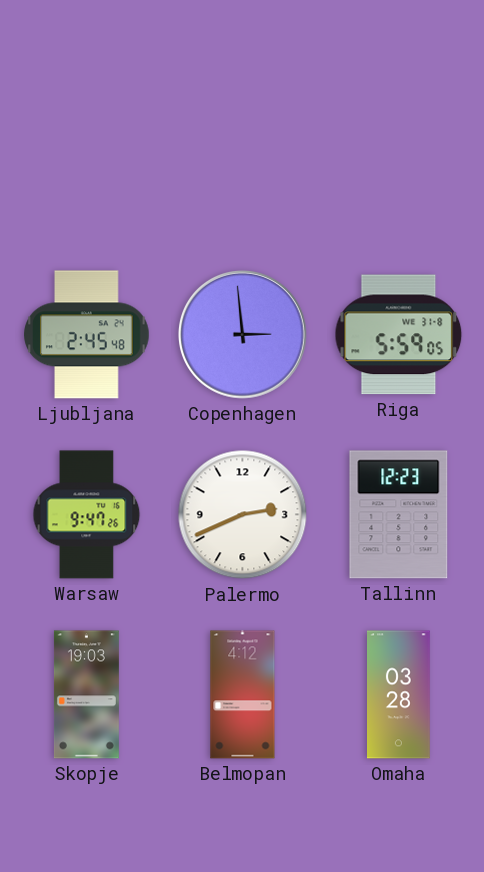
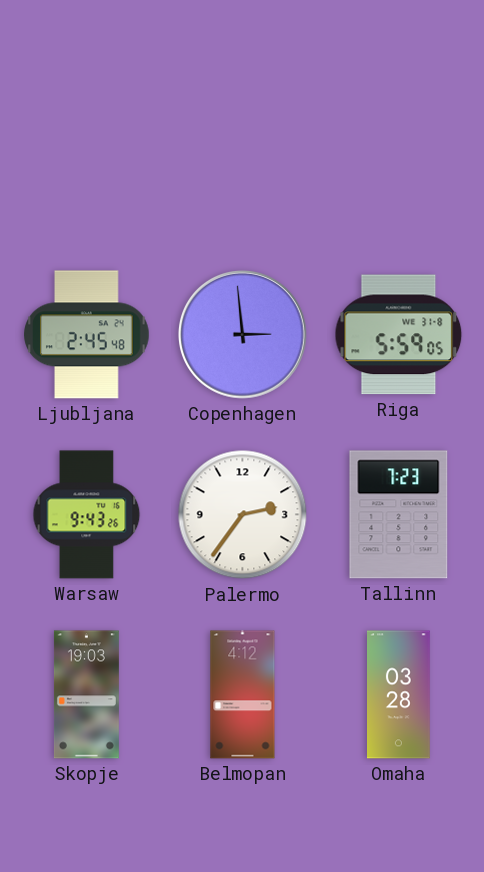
Warsaw: 9:47 -> 9:43 (87, 515)
Palermo: 2:41 -> 2:36 (243, 515)
Tallinn: 12:23 -> 7:23 (399, 515)
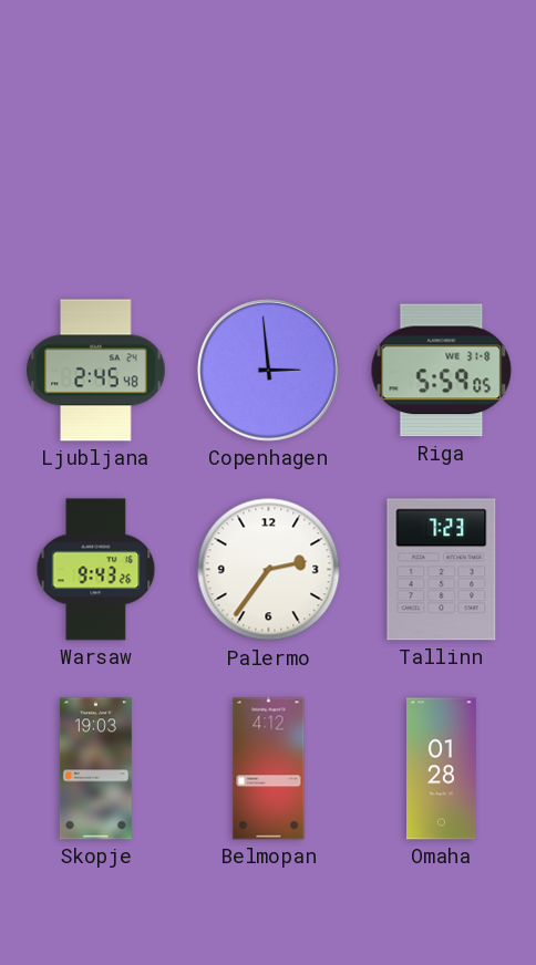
Omaha: 03:28 -> 01:28 (442, 769)
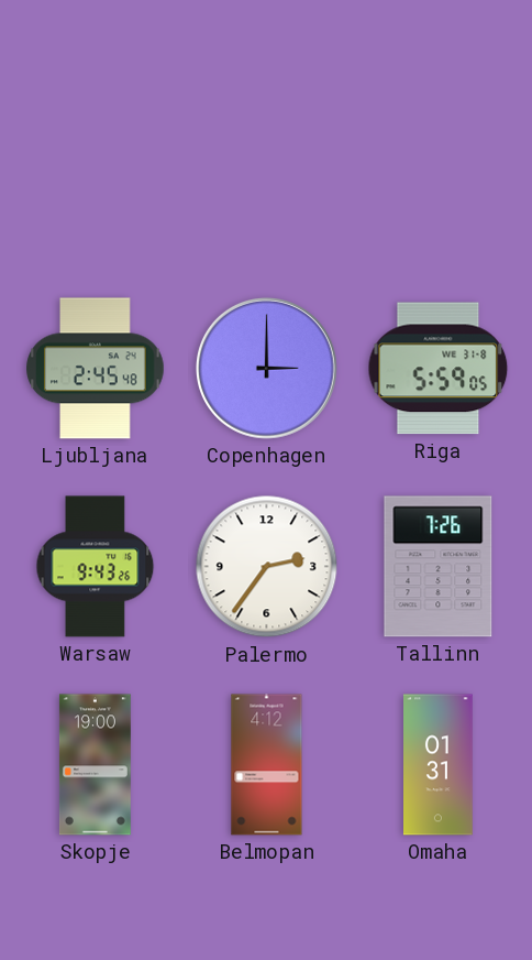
Copenhagen: 2:59 -> 3:00 (266, 368)
Tallinn: 7:23 -> 7:26 (439, 567)
Skopje: 19:03 -> 19:00 (95, 765)
Omaha: 01:28 -> 01:31 (439, 765)
